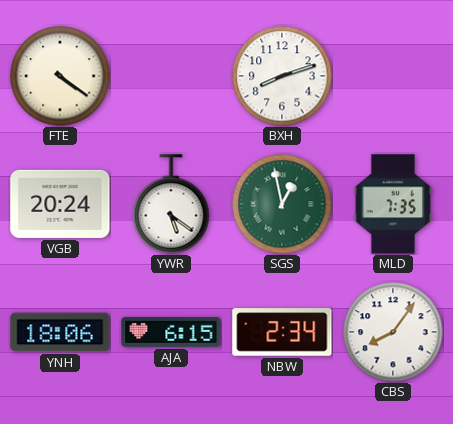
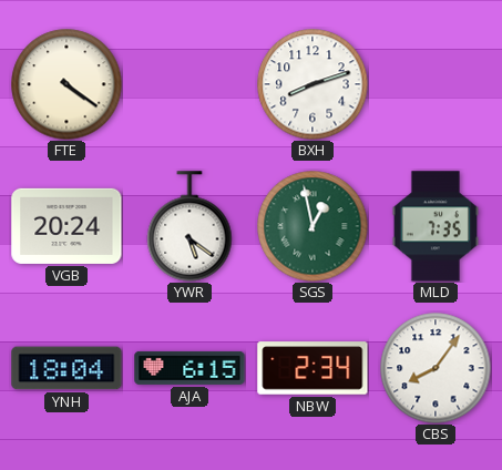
YNH: 18:06 -> 18:04 (66, 368)
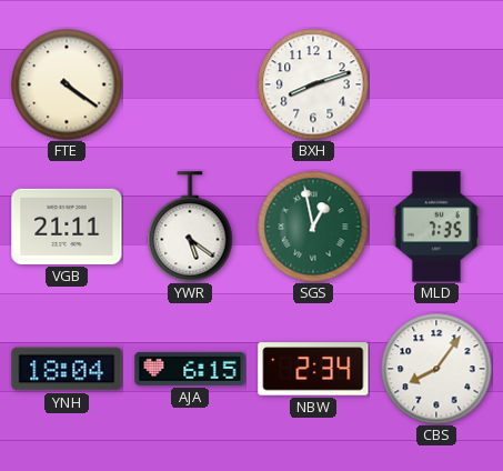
VGB: 20:24 -> 21:11 (67, 227)
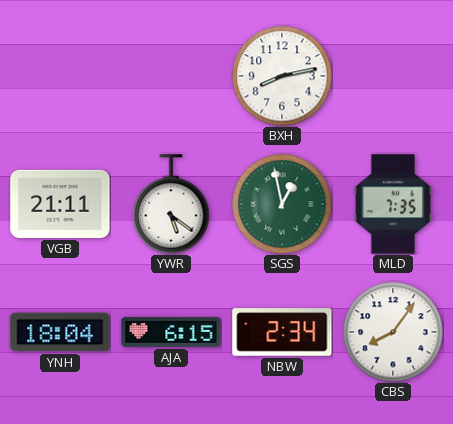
FTE: 4:21 -> none (67, 84)
BXH: 8:12 -> 8:13 (282, 76)
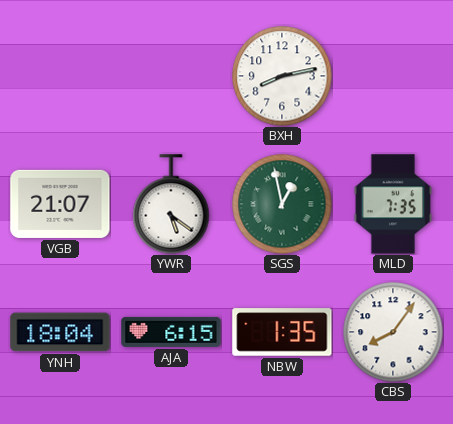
VGB: 21:11 -> 21:07 (60, 204)
NBW: 2:34 -> 1:35 (282, 332)
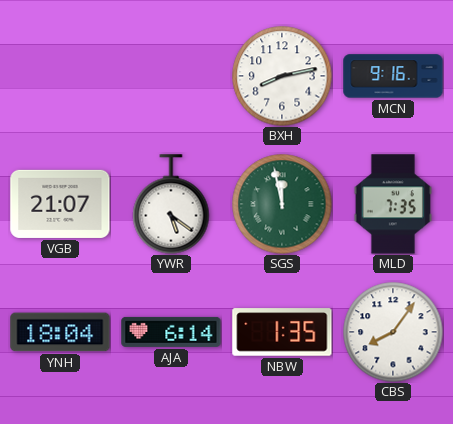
MCN: none -> 9:16 (393, 76)
SGS: 12:58 -> 11:58 (282, 204)
AJA: 6:15 -> 6:14 (171, 332)
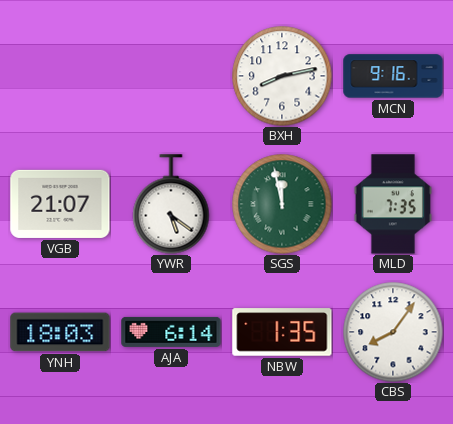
YNH: 18:04 -> 18:03 (60, 332)
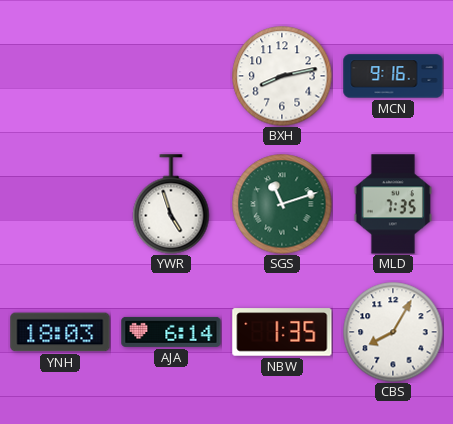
VGB: 21:07 -> none (60, 204)
YWR: 5:21 -> 4:57 (171, 204)
SGS: 11:58 -> 11:12 (282, 204)
CBS: 8:06 -> 8:05 (393, 332)
